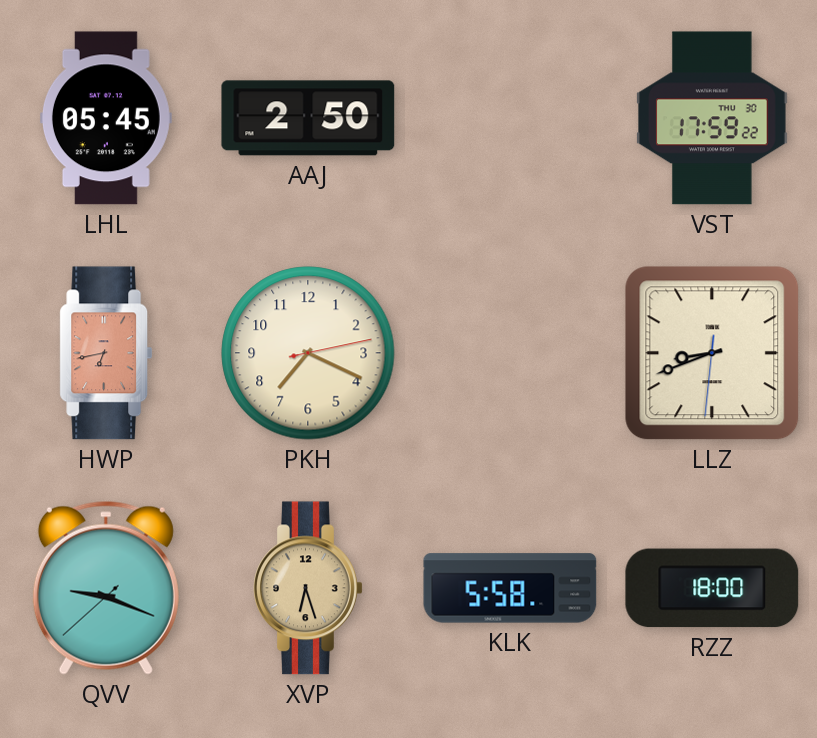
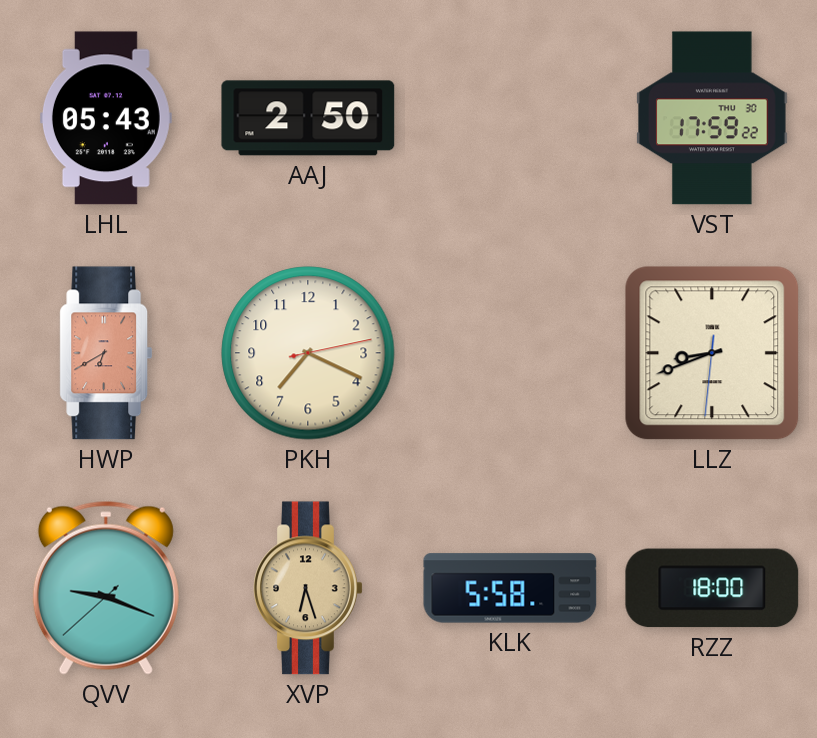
LHL: 05:45 -> 05:43 (106, 118)
HWP: 6:43 -> 6:40 (106, 353)
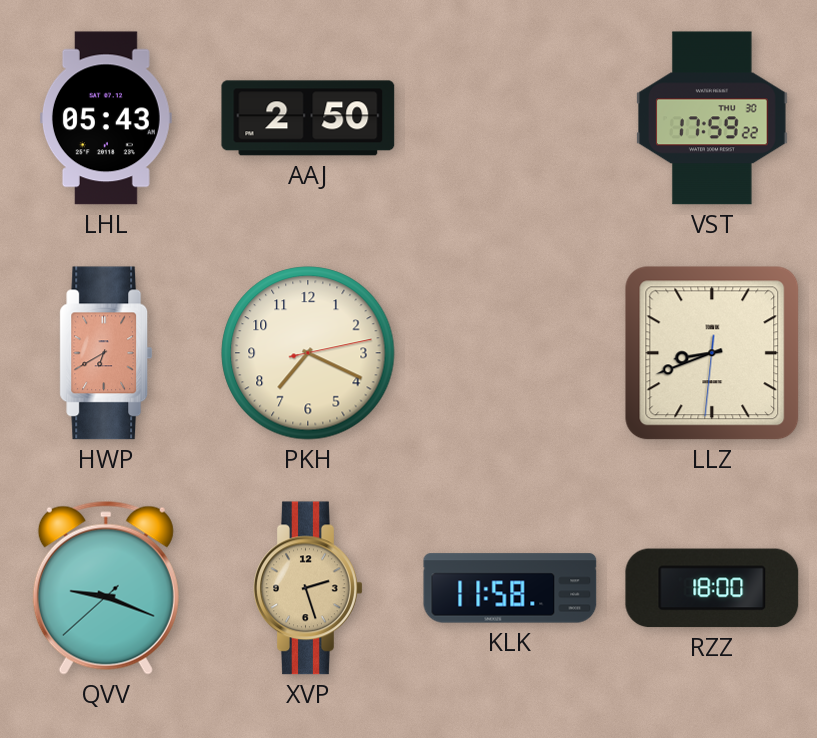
XVP: 6:27 -> 2:27 (308, 588)
KLK: 5:58 -> 11:58 (510, 588)
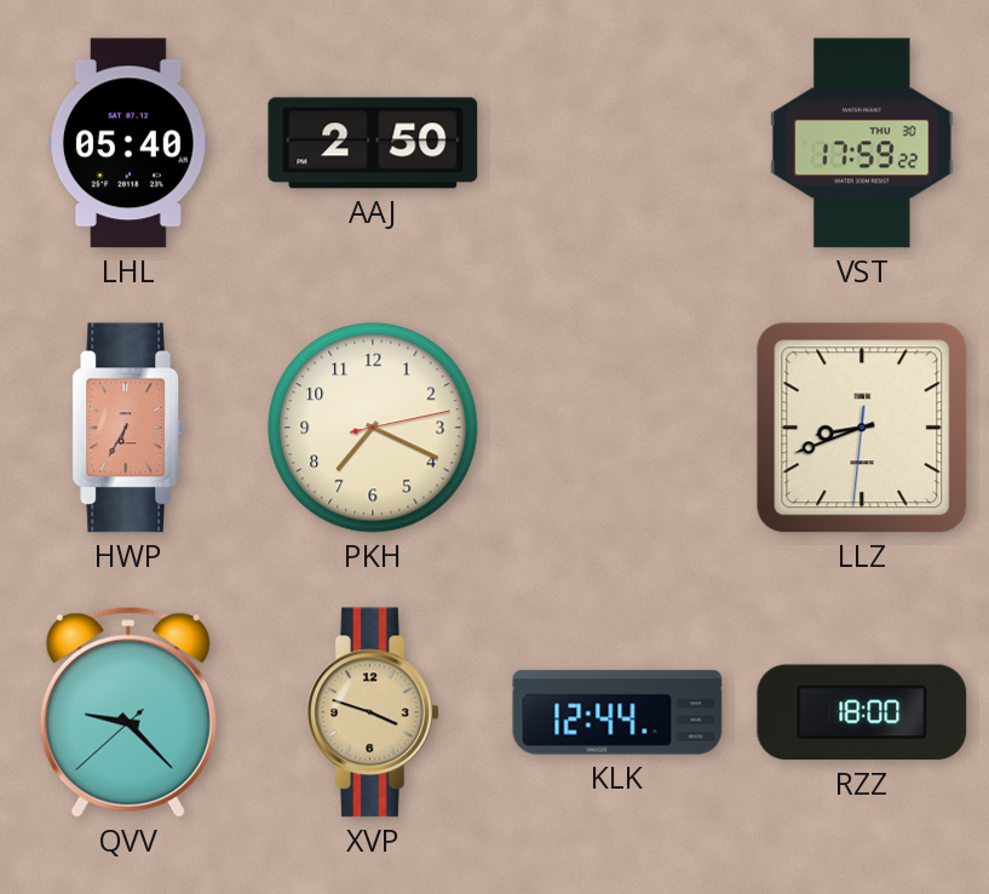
LHL: 05:43 -> 05:40 (128, 143)
HWP: 6:40 -> 6:35 (128, 428)
QVV: 9:18 -> 9:22 (128, 712)
XVP: 2:27 -> 3:48 (373, 712)
KLK: 11:58 -> 12:44 (617, 712)
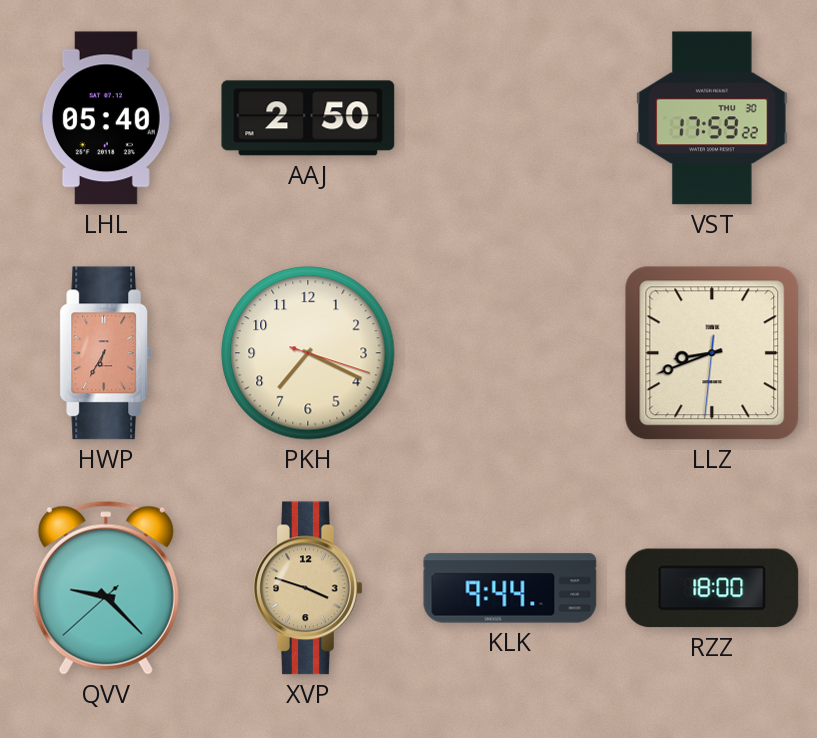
PKH: 7:19:13 -> 7:19:18 (308, 353)
KLK: 12:44 -> 9:44 (510, 588)
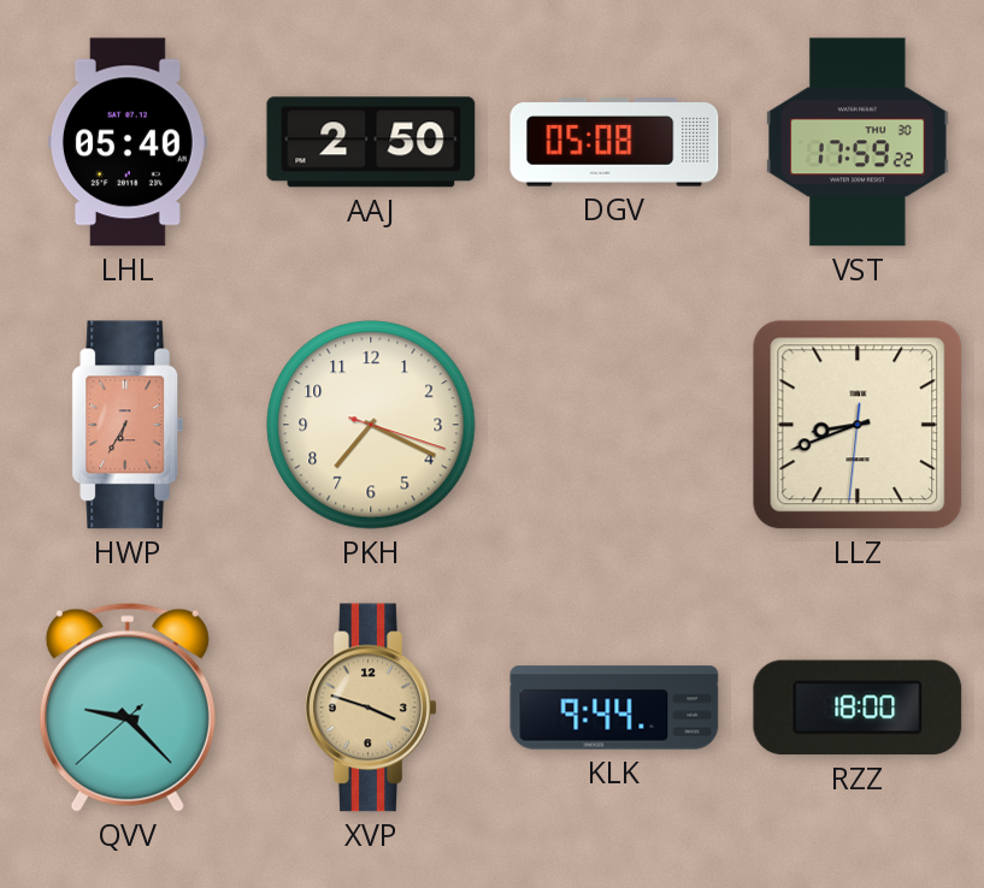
DGV: none -> 05:08 (614, 142)
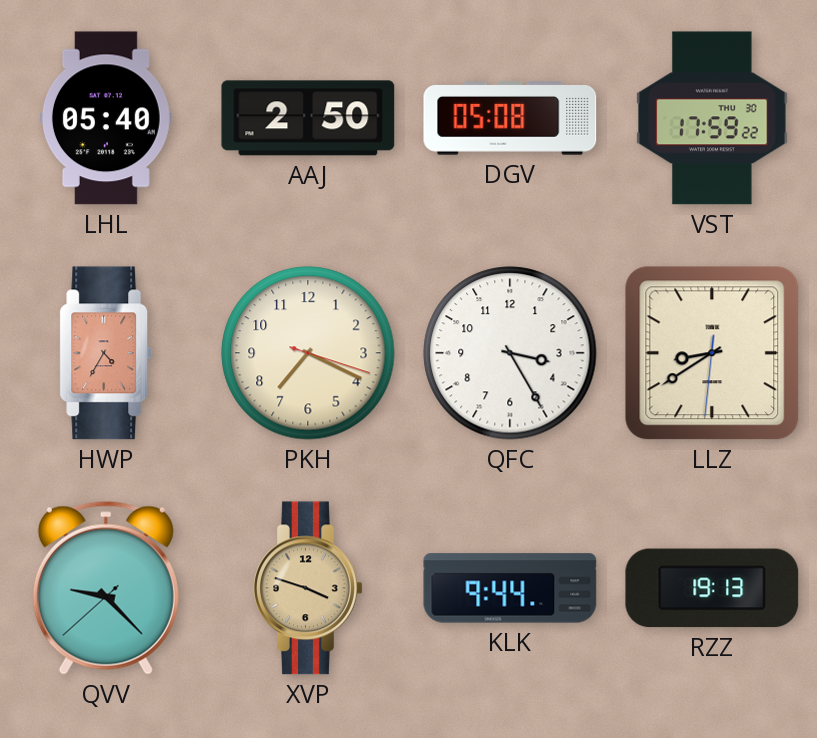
HWP: 6:35 -> 4:35 (106, 353)
QFC: none -> 3:25 (510, 353)
LLZ: 8:41 -> 8:39 (712, 353)
RZZ: 18:00 -> 19:13 (712, 588)
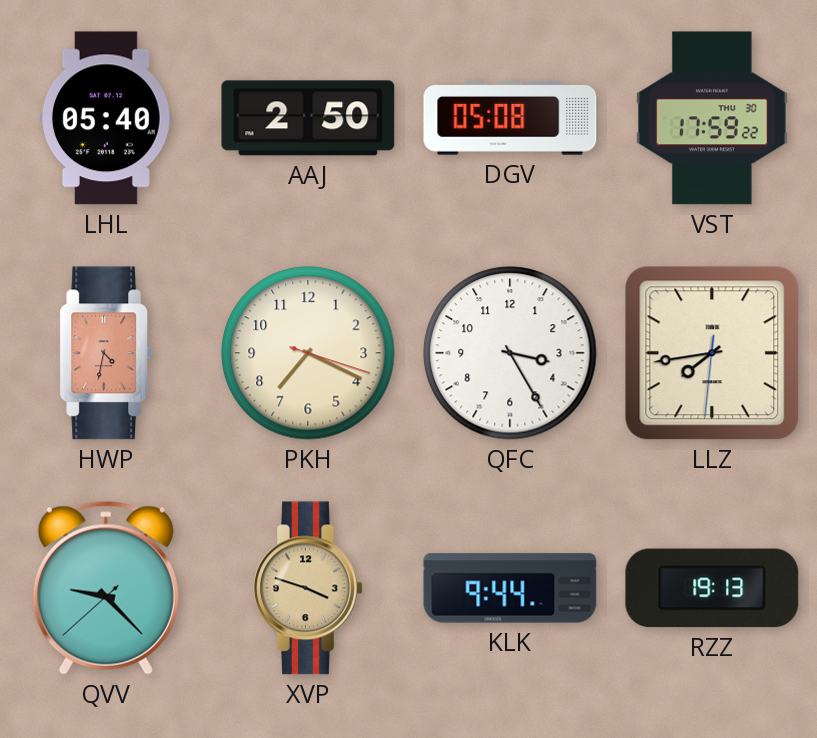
HWP: 4:35 -> 4:32 (106, 353)
LLZ: 8:39 -> 7:43 (712, 353)
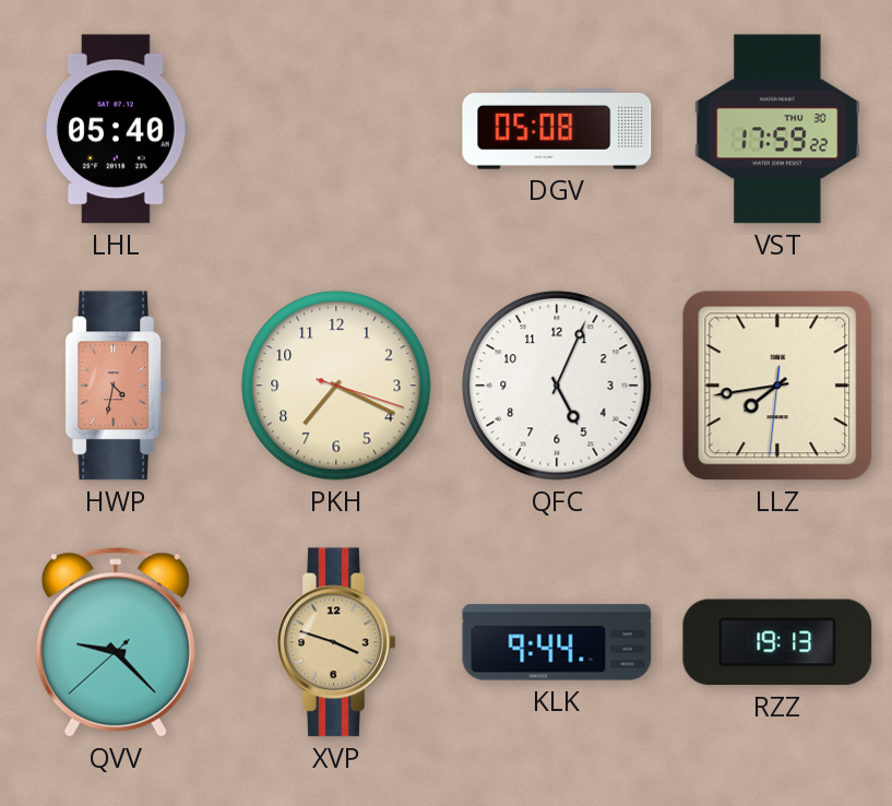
AAJ: 2:50 -> none (308, 118)
QFC: 3:25 -> 5:04 (557, 386)
